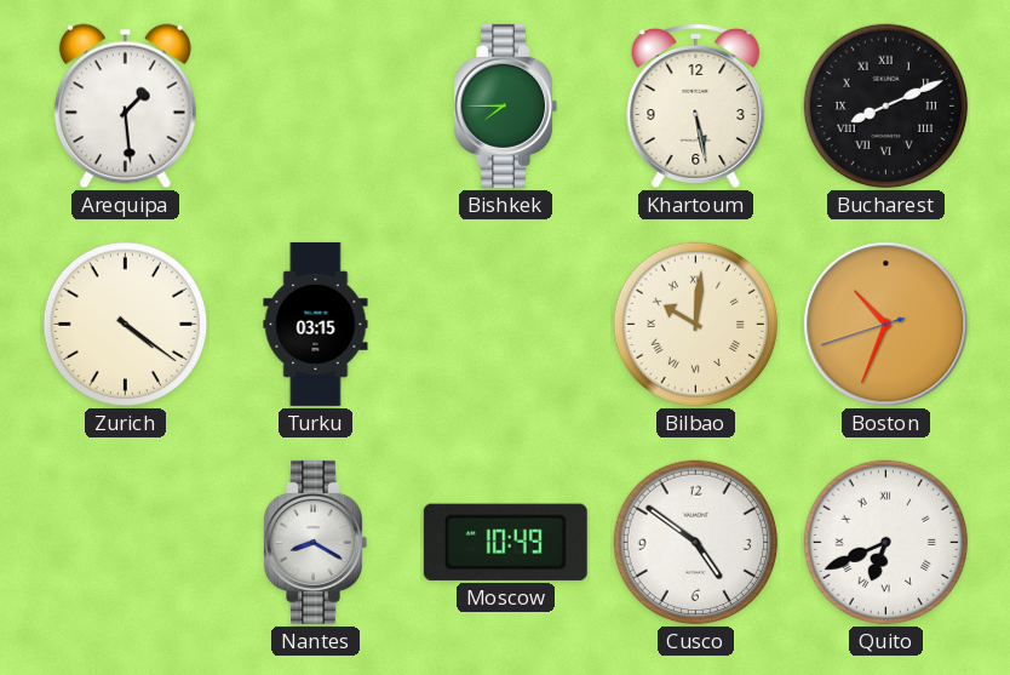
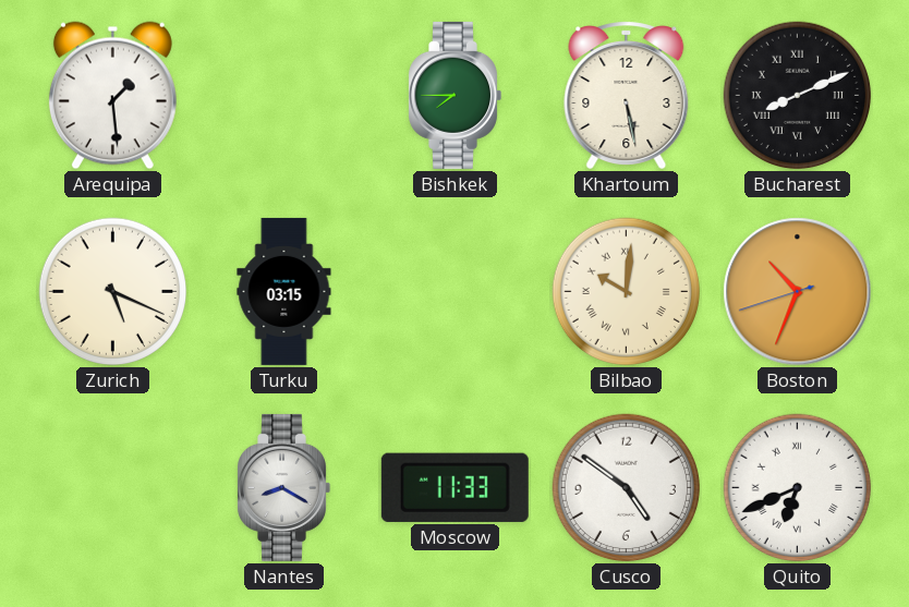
Zurich: 4:21 -> 5:19 (113, 292)
Moscow: 10:49 -> 11:33 (455, 487)
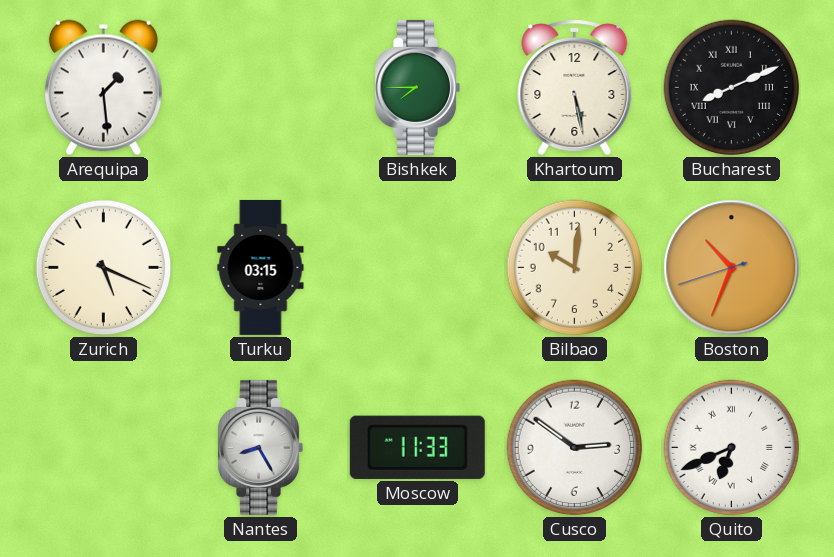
Bilbao numerals: Roman -> Arabic (575, 268)
Nantes: 8:20 -> 8:25 (260, 447)
Cusco: 4:51 -> 2:51 (575, 448)
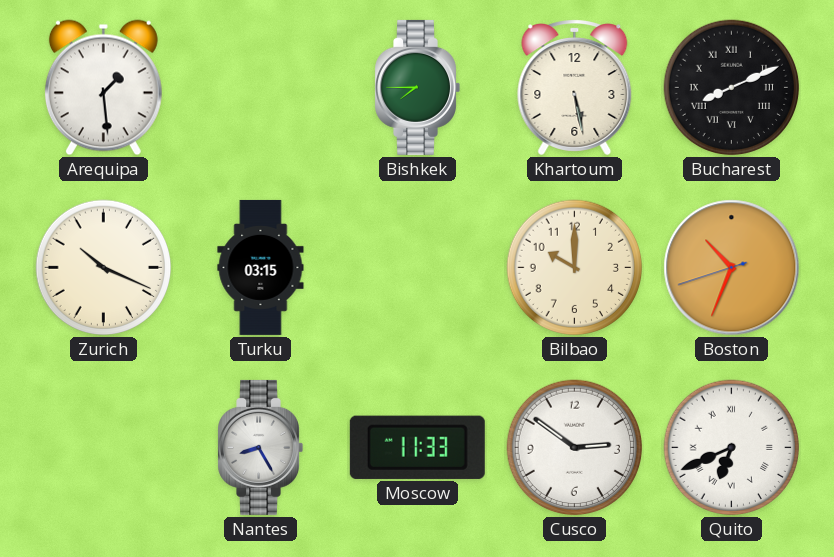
Zurich: 5:19 -> 10:19 (104, 268)
Bilbao: 10:01 -> 10:00 (575, 268)
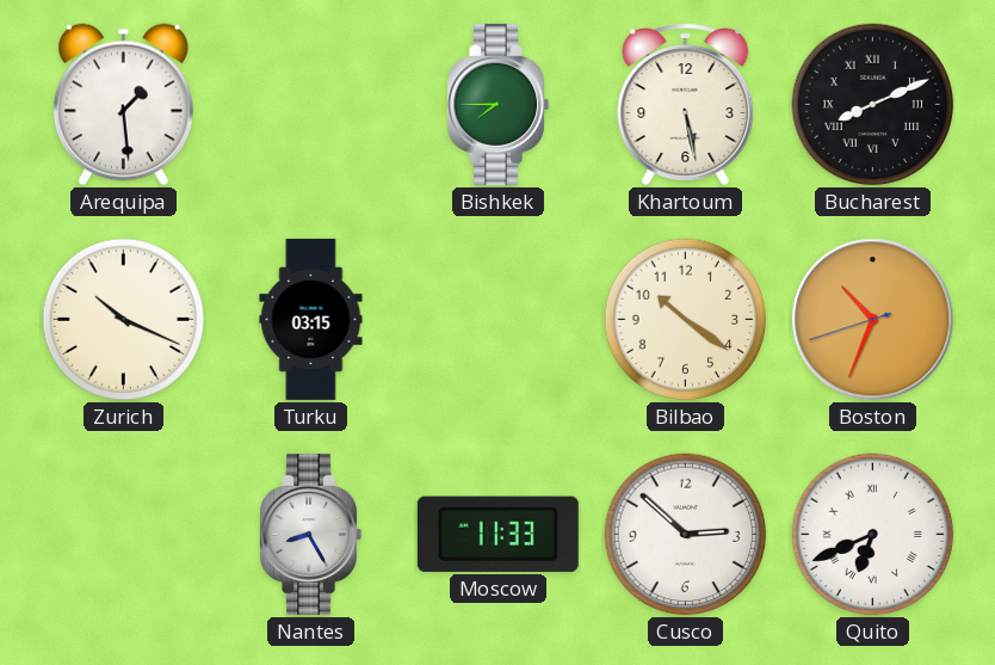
Bilbao: 10:00 -> 10:21 (686, 320)
Cusco: 2:51 -> 2:52 (686, 535)
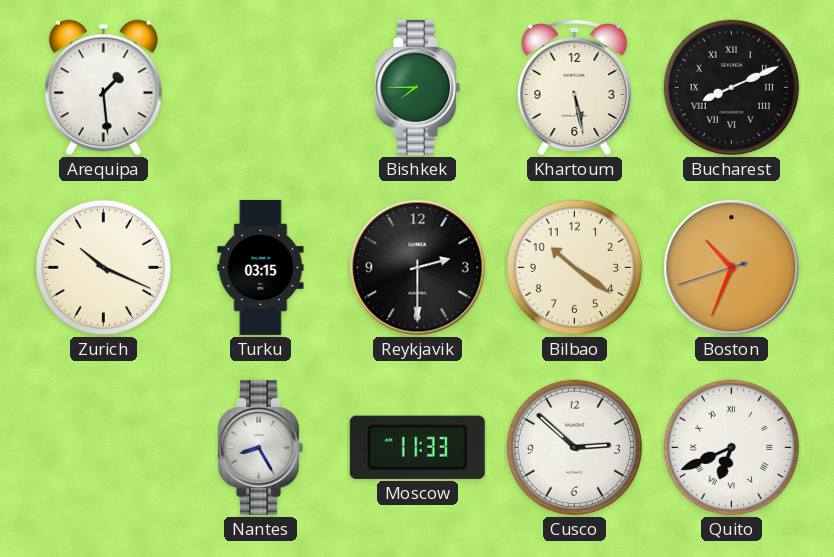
Reykjavik: none -> 2:30 (418, 268)
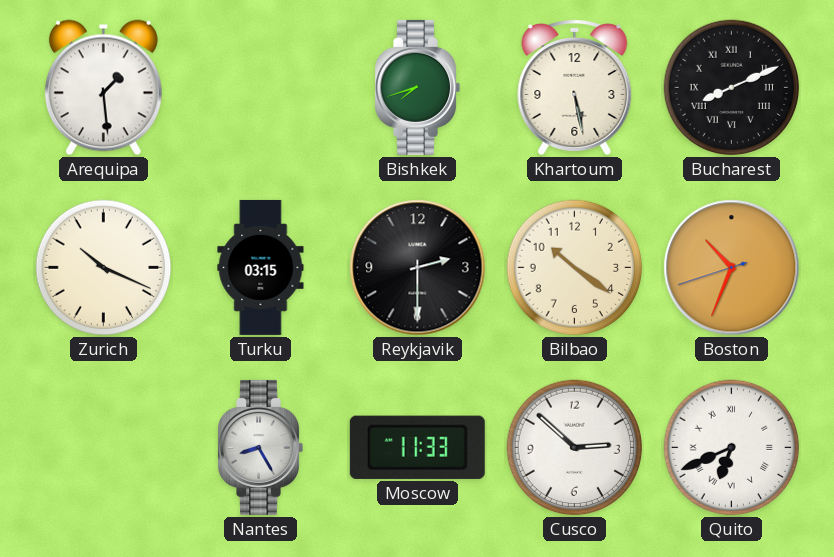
Bishkek: 7:45 -> 7:42 (417, 87)
